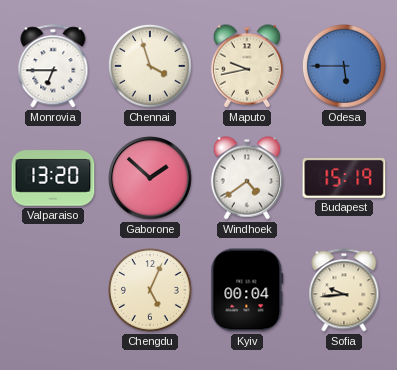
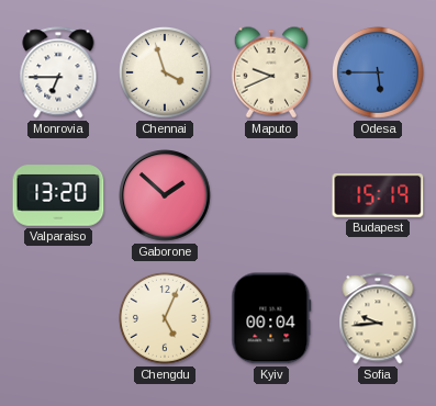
Maputo: 9:43 -> 9:41 (270, 72)
Windhoek: 4:39 -> none (246, 178)
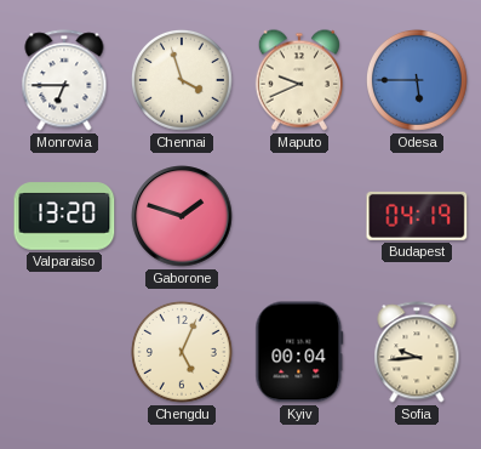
Gaborone: 1:52 -> 1:48 (182, 216)
Budapest: 15:19 -> 04:19 (417, 216)
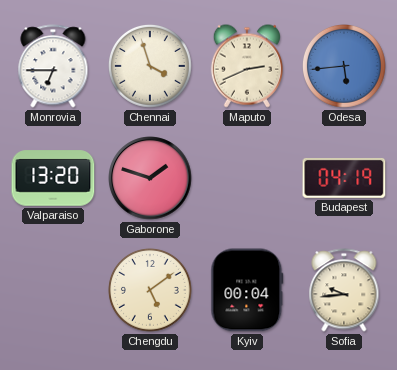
Maputo: 9:41 -> 2:41 (246, 66)
Odesa: 5:45 -> 5:44 (345, 67)
Chengdu: 5:04 -> 5:09 (151, 291)
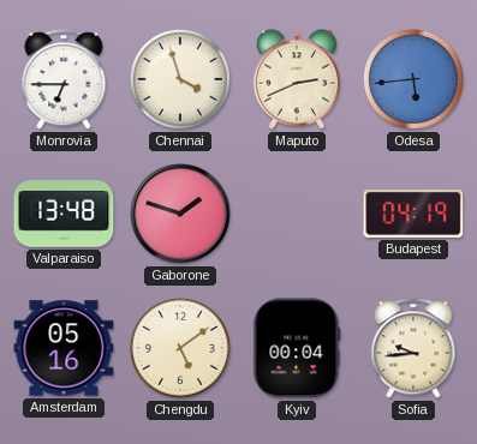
Valparaiso: 13:20 -> 13:48 (64, 214)
Amsterdam: none -> 05:16 (64, 348)
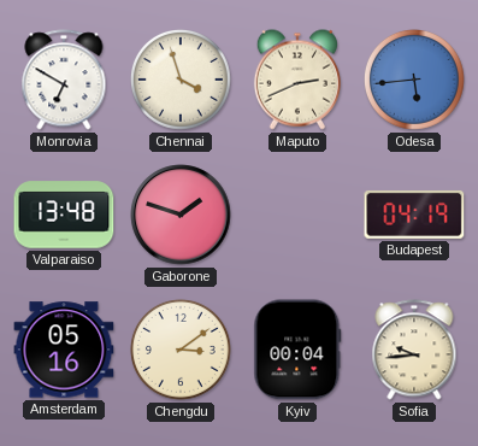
Monrovia: 6:45 -> 6:50 (64, 80)
Chengdu: 5:09 -> 3:09 (182, 351)
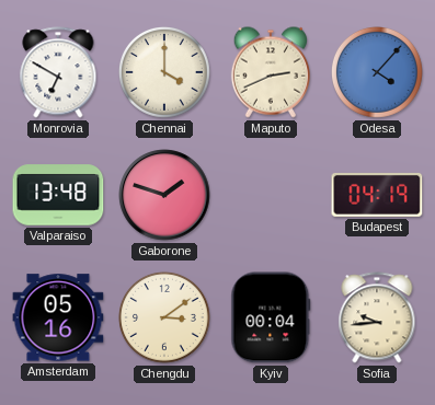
Chennai: 3:57 -> 4:00 (165, 73)
Odesa: 5:44 -> 4:07 (378, 73)
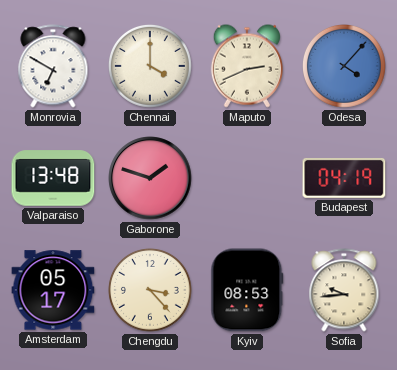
Amsterdam: 05:16 -> 05:17 (53, 290)
Chengdu: 3:09 -> 3:23 (151, 291)
Kyiv: 00:04 -> 08:53 (247, 290)
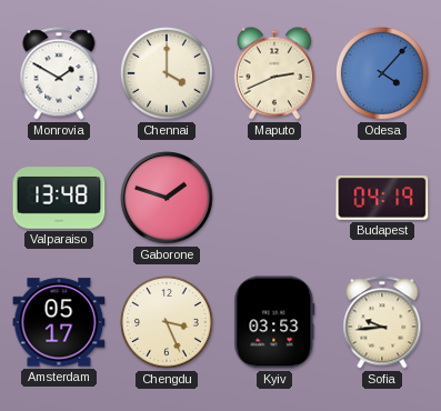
Monrovia: 6:50 -> 1:50 (59, 73)
Chengdu: 3:23 -> 3:26 (168, 323)
Kyiv: 08:53 -> 03:53 (274, 322)
